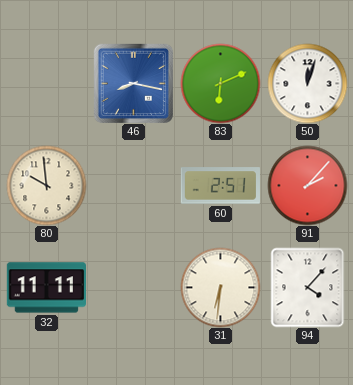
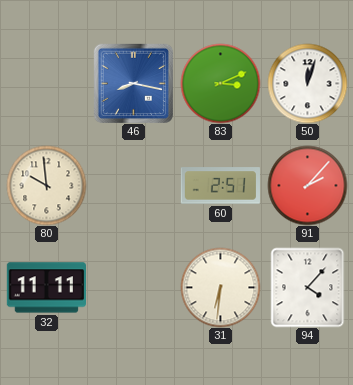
83: 6:11 -> 3:11 (220, 83)
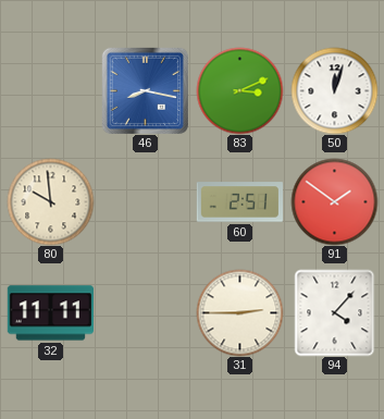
91: 2:07 -> 1:51 (334, 201)
31: 6:31 -> 2:45 (239, 312)
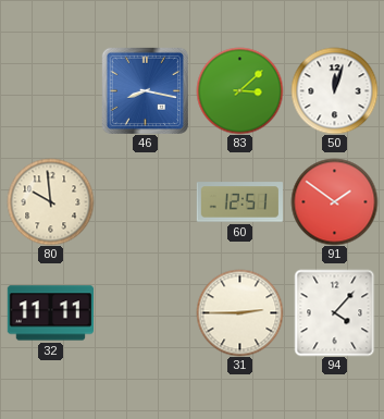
83: 3:11 -> 3:08 (239, 90)
60: 2:51 -> 12:51 (239, 202)
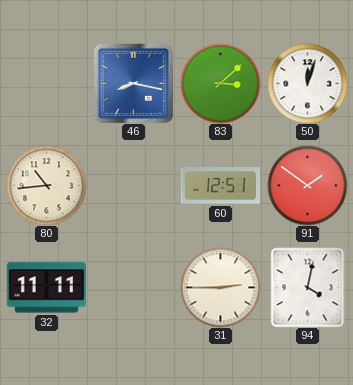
80: 9:59 -> 10:44 (46, 185)
94: 4:07 -> 4:02 (308, 287)
